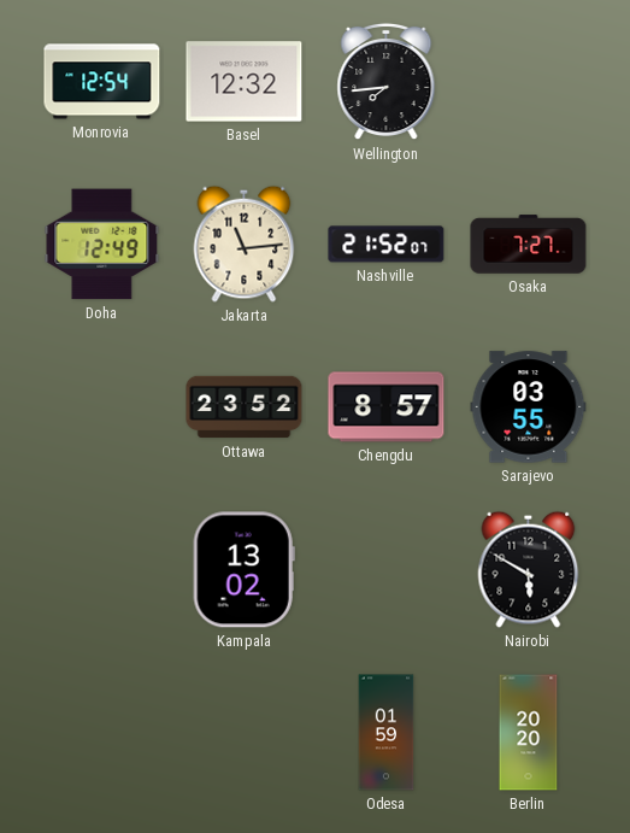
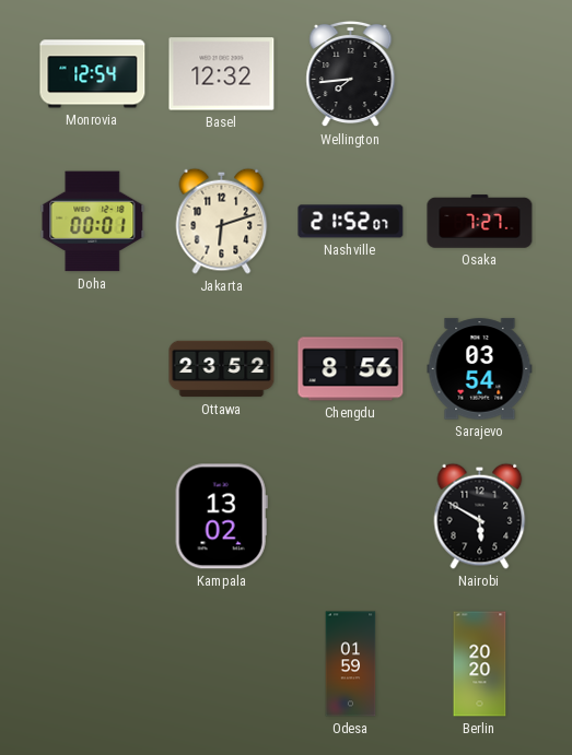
Doha: 12:49 -> 00:01 (93, 222)
Jakarta: 11:14 -> 6:12 (222, 221)
Chengdu: 8:57 -> 8:56 (351, 369)
Sarajevo: 03:55 -> 03:54 (480, 369)
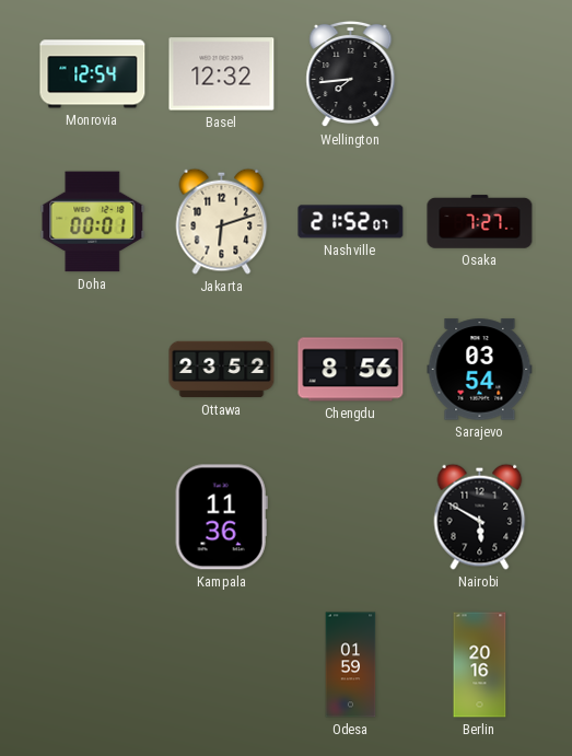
Kampala: 13:02 -> 11:36 (221, 517)
Berlin: 20:20 -> 20:16 (480, 665)
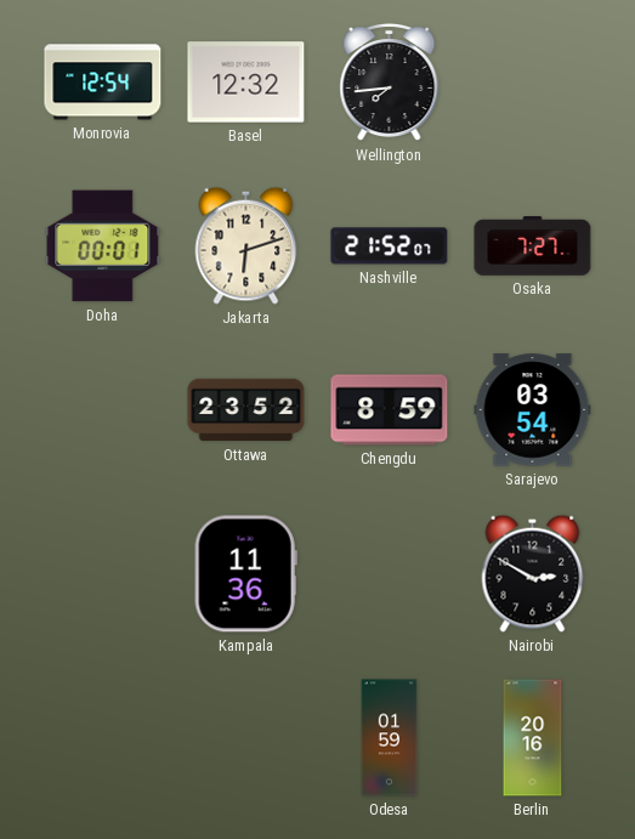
Chengdu: 8:56 -> 8:59 (390, 410)
Nairobi: 5:50 -> 2:50 (533, 573)
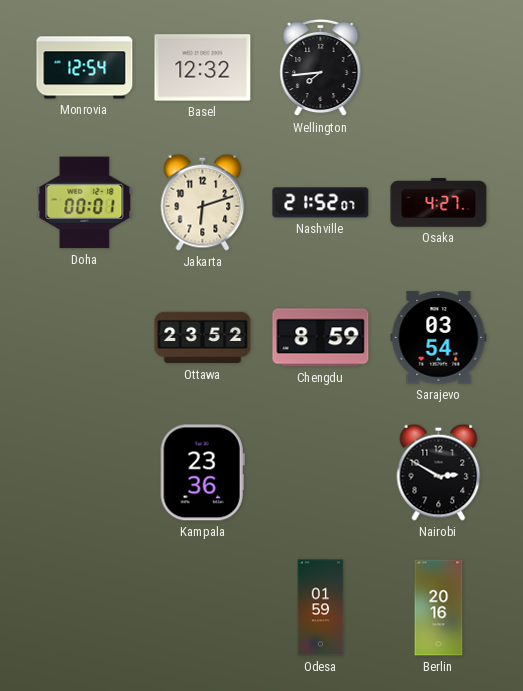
Osaka: 7:27 -> 4:27 (439, 203)
Kampala: 11:36 -> 23:36 (202, 473)
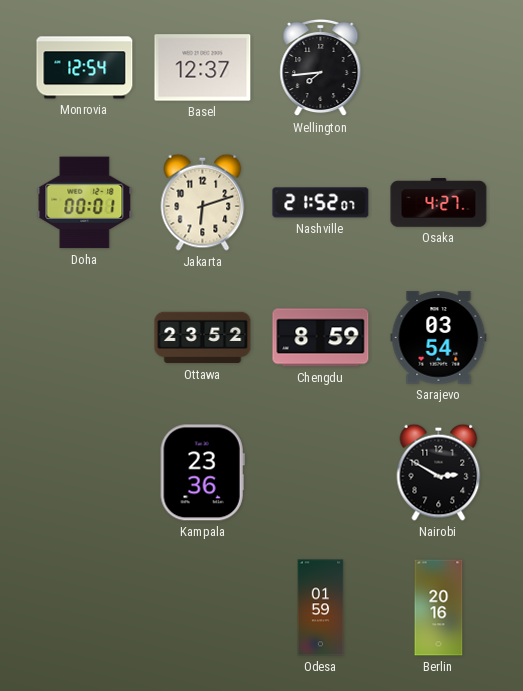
Basel: 12:32 -> 12:37 (203, 68)
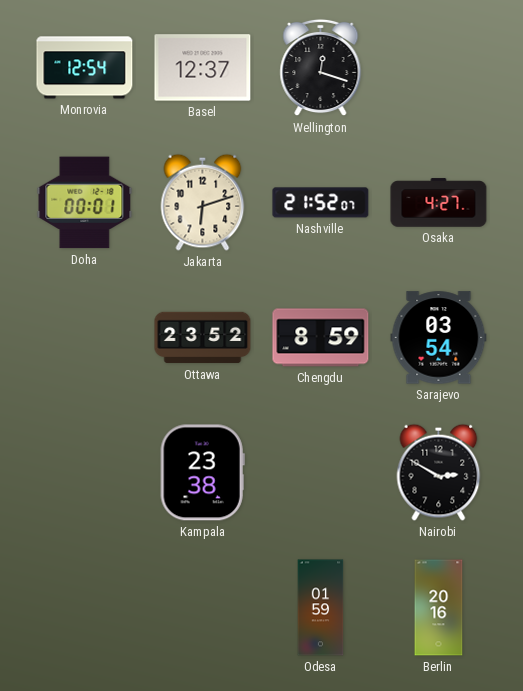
Wellington: 7:44 -> 12:18 (321, 68)
Kampala: 23:36 -> 23:38 (202, 473)
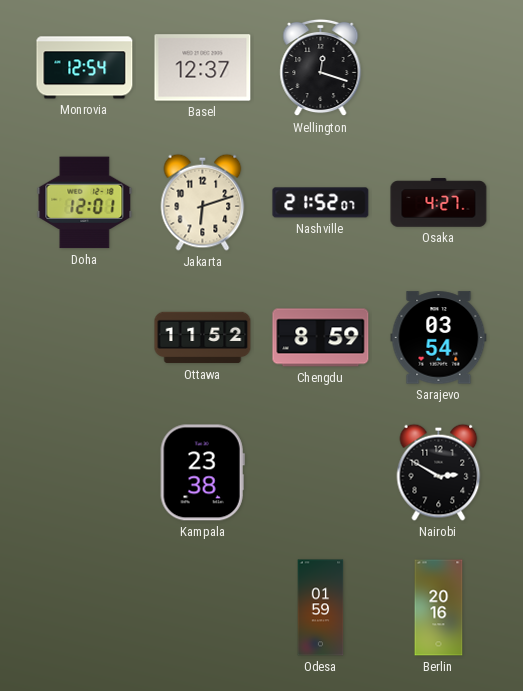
Doha: 00:01 -> 12:01 (85, 203)
Ottawa: 23:52 -> 11:52 (203, 338)
